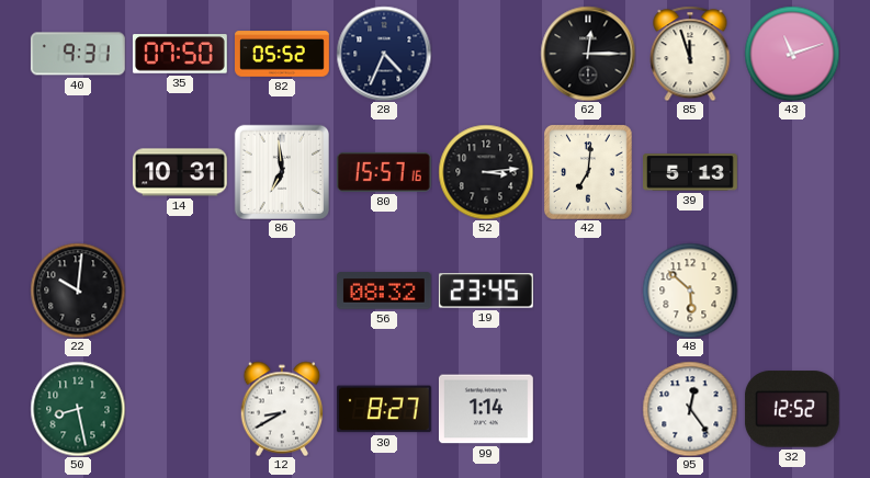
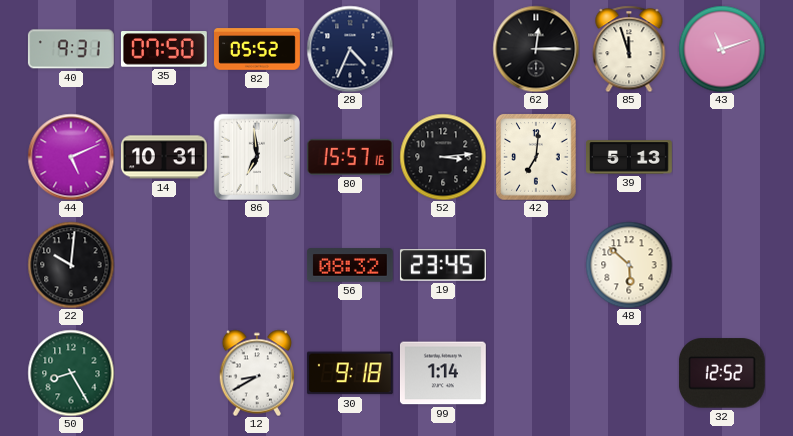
44: none -> 5:11 (71, 157)
50: 8:28 -> 8:25 (71, 373)
30: 8:27 -> 9:18 (350, 373)
95: 12:24 -> none (690, 409)
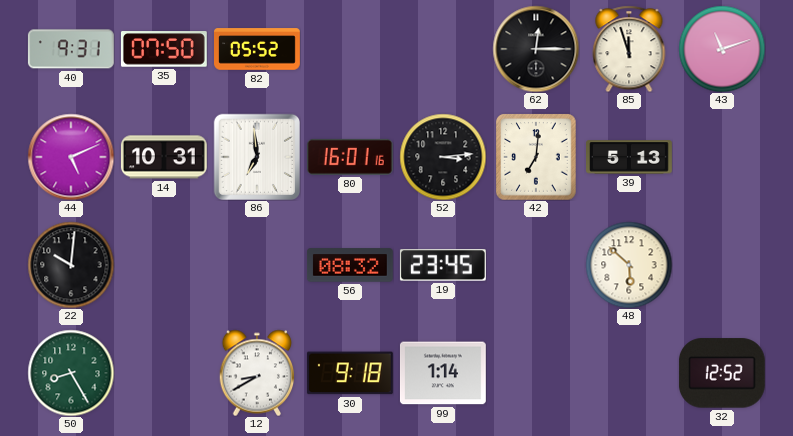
28: 4:34 -> none (350, 49)
80: 15:57 -> 16:01 (350, 157)
